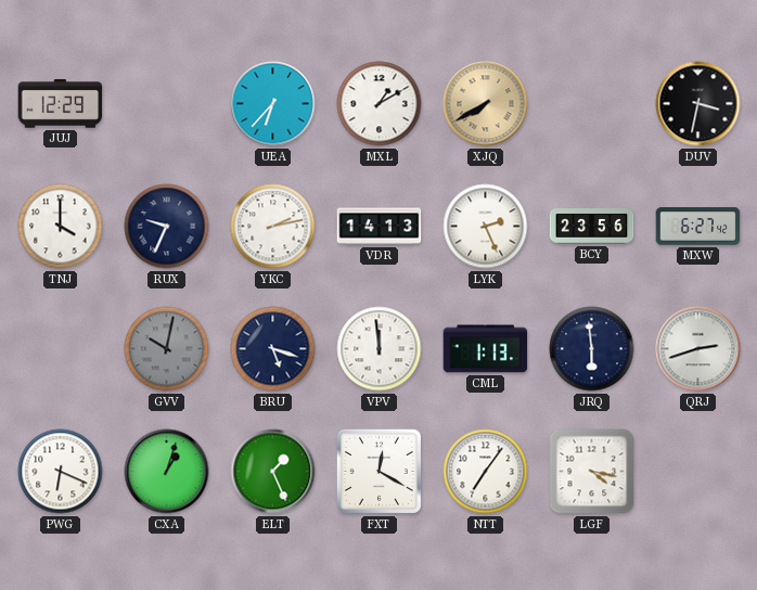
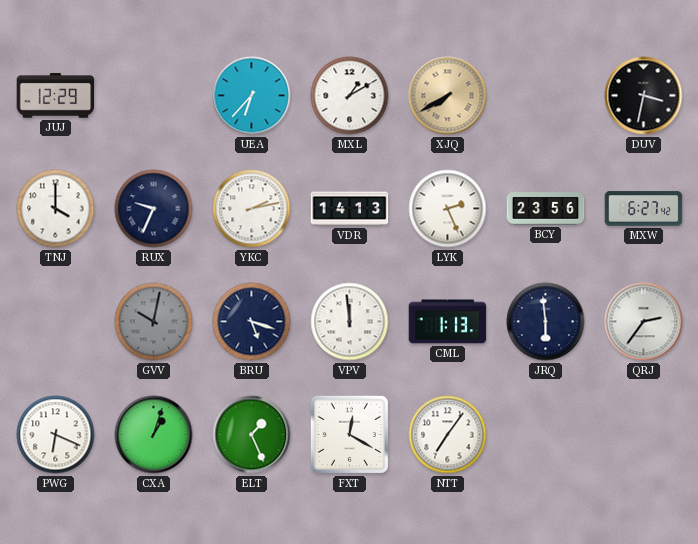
QRJ: 2:42 -> 2:36 (644, 322)
LGF: 4:17 -> none (592, 472)
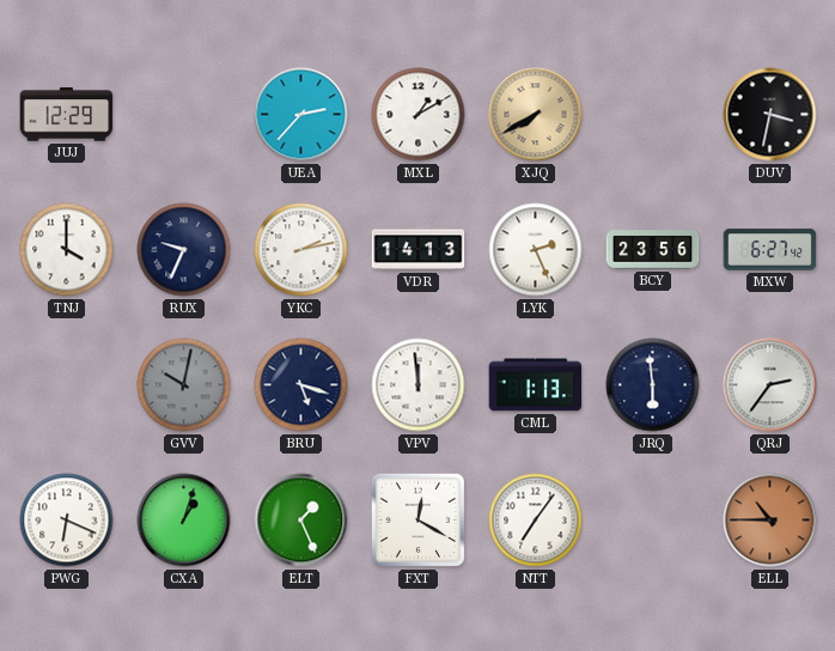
UEA: 6:37 -> 2:37 (301, 115)
ELL: none -> 10:45 (770, 521)
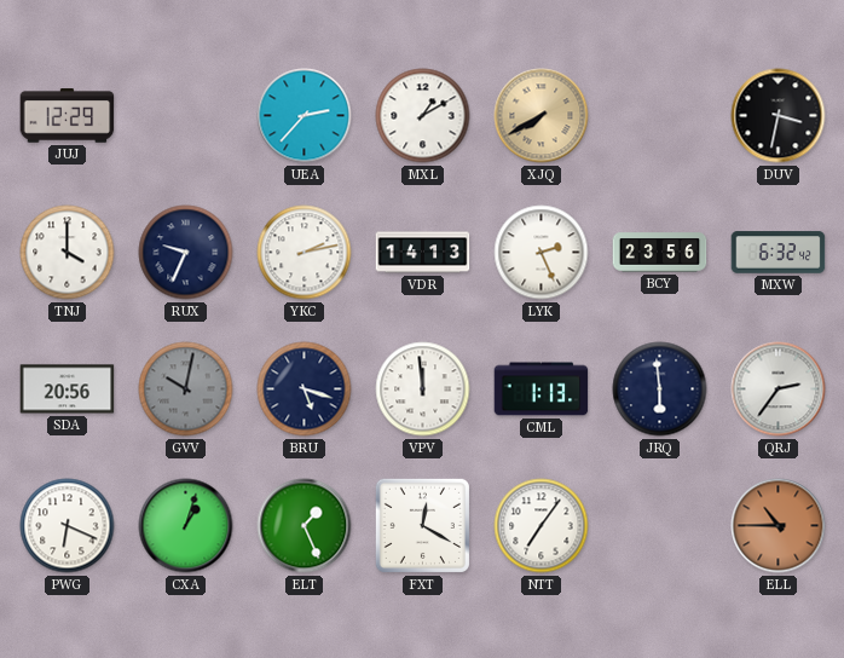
MXW: 6:27 -> 6:32 (779, 253)
SDA: none -> 20:56 (68, 389)
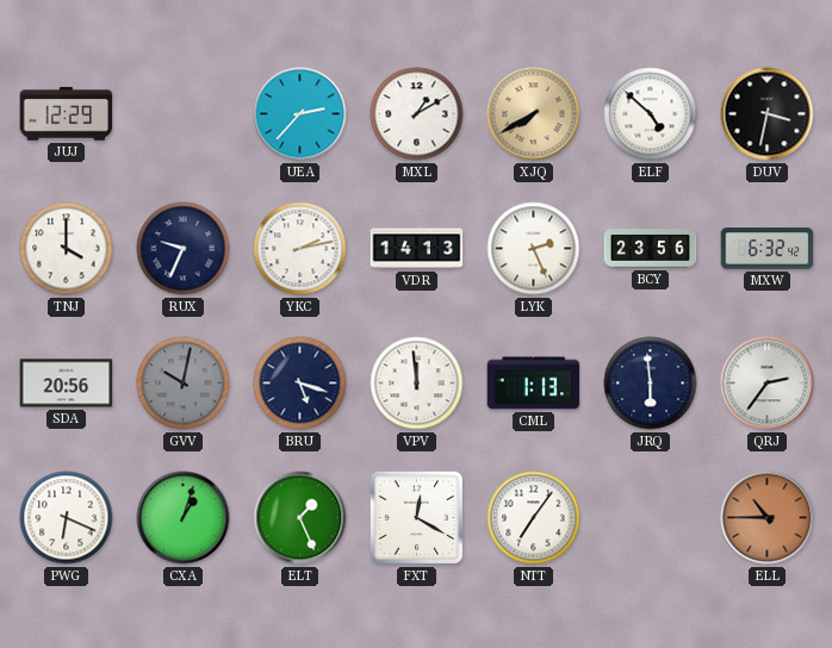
ELF: none -> 4:52 (651, 114)
